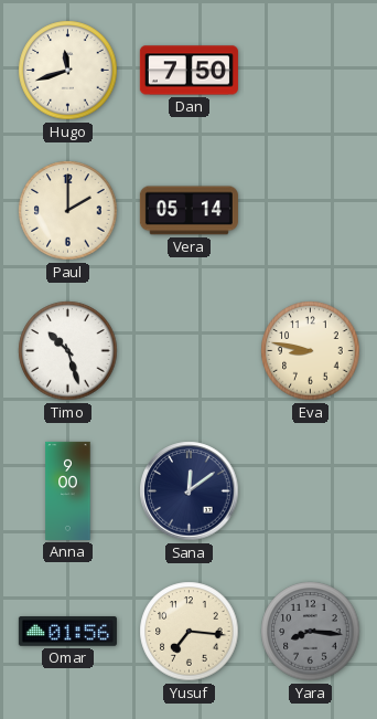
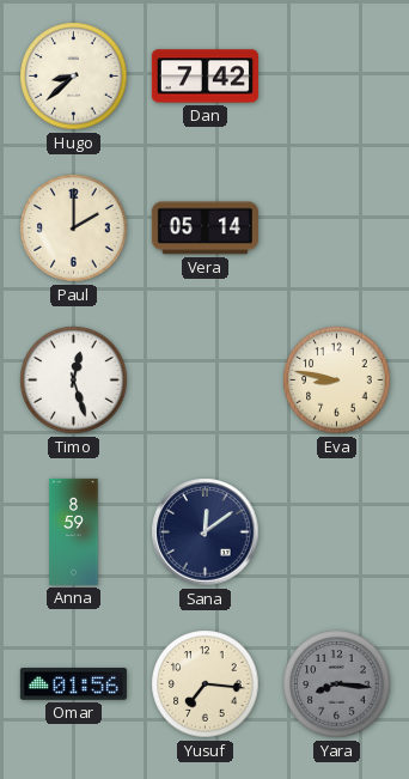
Hugo: 11:42 -> 8:38 (74, 77)
Dan: 7:50 -> 7:42 (204, 77)
Timo: 10:27 -> 12:27 (74, 381)
Anna: 9:00 -> 8:59 (74, 531)
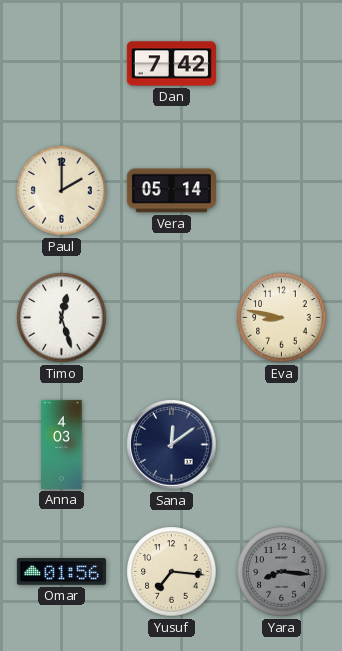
Hugo: 8:38 -> none (74, 77)
Anna: 8:59 -> 4:03 (62, 444)
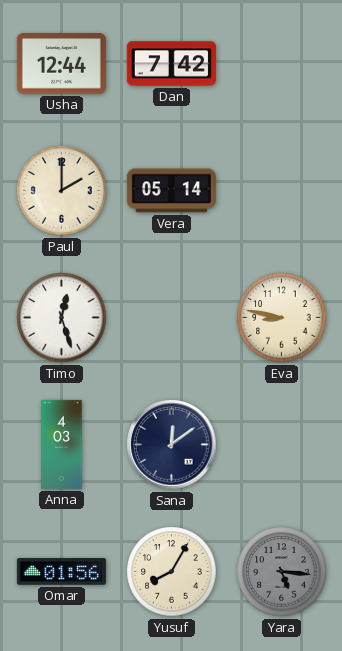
Usha: none -> 12:44 (61, 64)
Yusuf: 7:16 -> 8:05 (172, 572)
Yara: 8:16 -> 5:16 (282, 572)
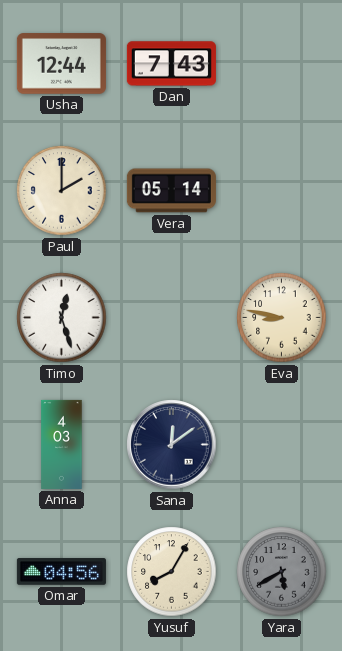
Dan: 7:42 -> 7:43 (171, 64)
Omar: 01:56 -> 04:56 (61, 572)
Yara: 5:16 -> 5:40 (282, 572)
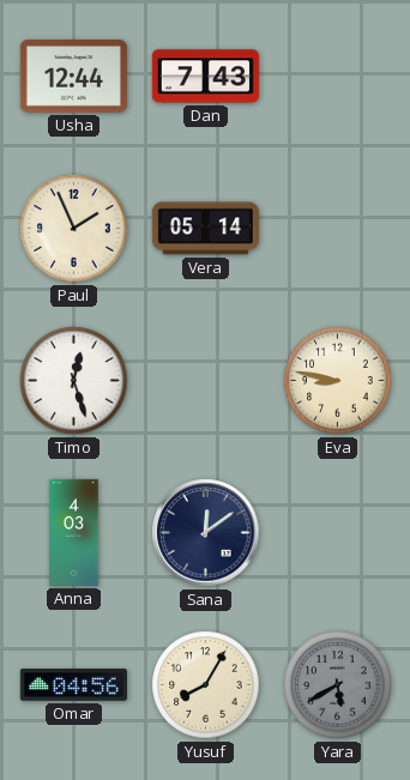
Paul: 2:00 -> 1:56 (74, 229)
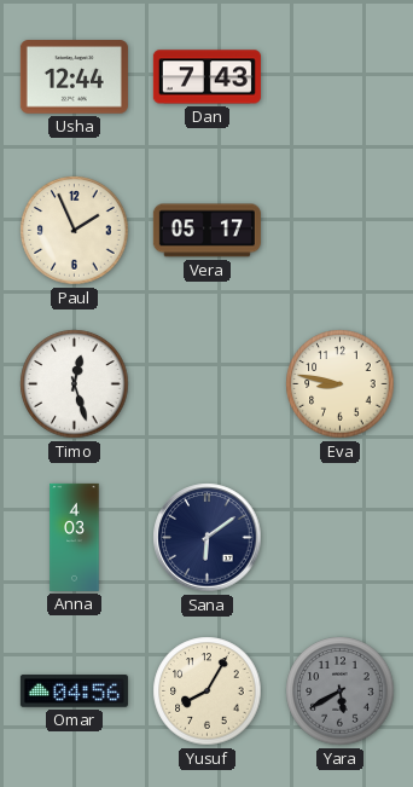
Vera: 05:14 -> 05:17 (206, 231)
Sana: 12:09 -> 6:09 (208, 538)
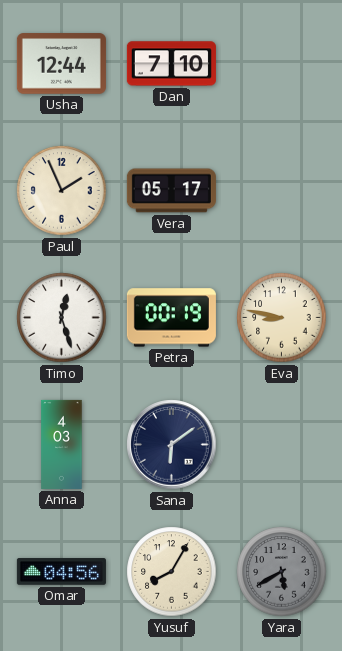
Dan: 7:43 -> 7:10 (171, 64)
Petra: none -> 00:19 (171, 318)
